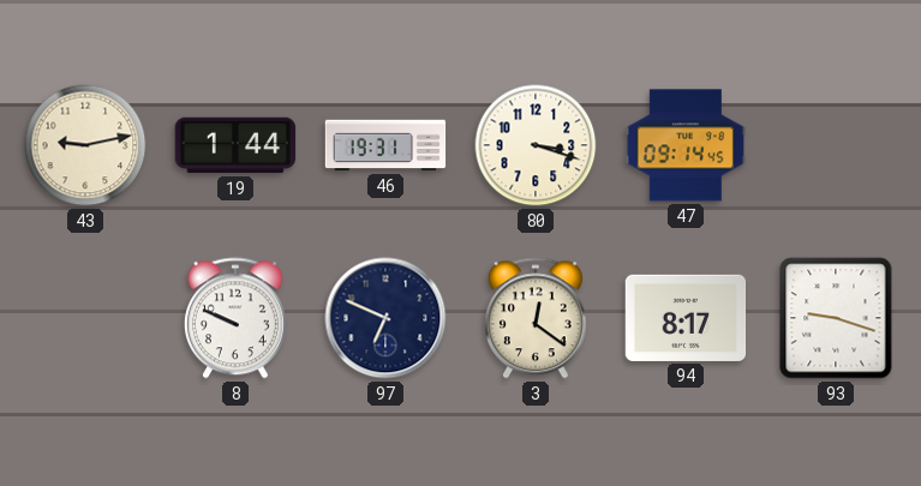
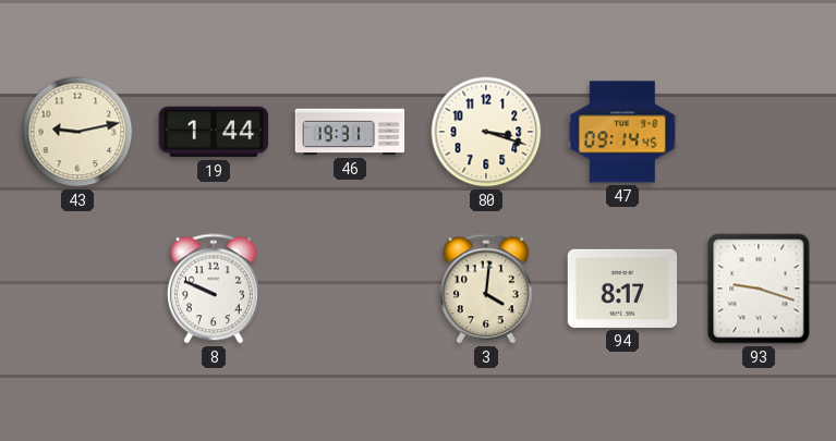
97: 6:49 -> none (385, 318)
3: 12:21 -> 4:01 (486, 289)
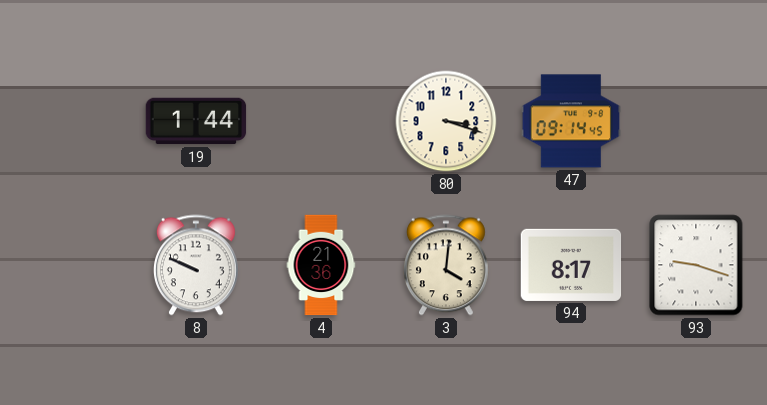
43: 9:13 -> none (77, 132)
46: 19:31 -> none (350, 132)
4: none -> 21:36 (321, 265)
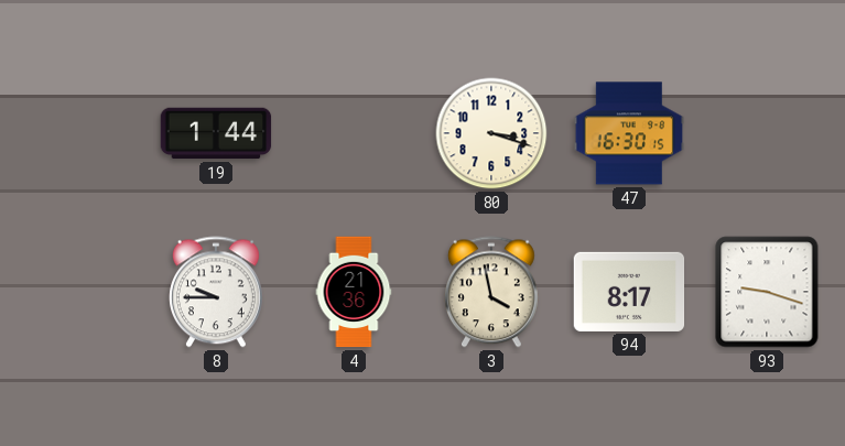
47: 09:14 -> 16:30 (629, 133)
8: 9:49 -> 9:45 (216, 292)
3: 4:01 -> 3:58 (491, 292)
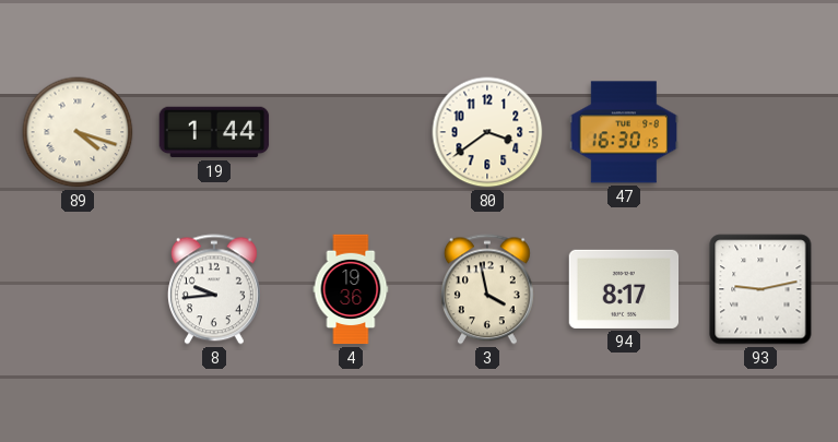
89: none -> 4:18 (78, 132)
80: 3:18 -> 3:39 (487, 132)
8: 9:45 -> 9:44 (214, 289)
4: 21:36 -> 19:36 (351, 289)
93: 9:18 -> 9:13 (760, 289)
